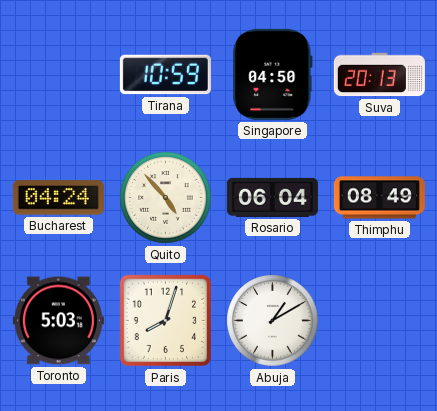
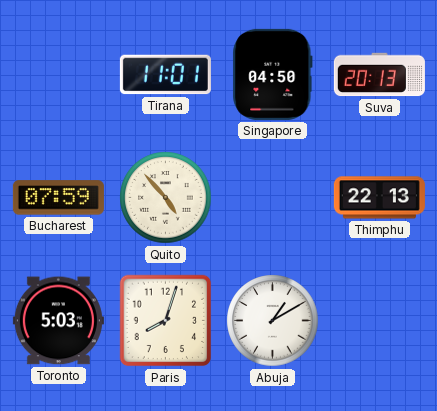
Tirana: 10:59 -> 11:01 (165, 75)
Bucharest: 04:24 -> 07:59 (58, 198)
Rosario: 06:04 -> none (272, 197)
Thimphu: 08:49 -> 22:13 (379, 198)
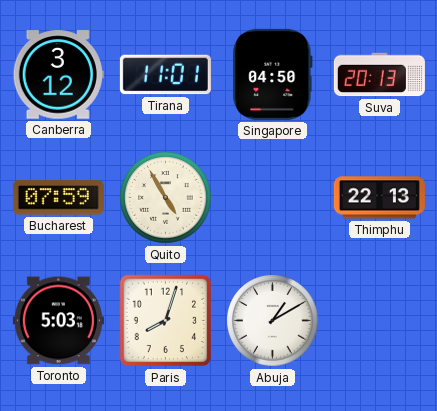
Canberra: none -> 3:12 (58, 75)
Quito: 4:53 -> 4:55 (166, 198)
